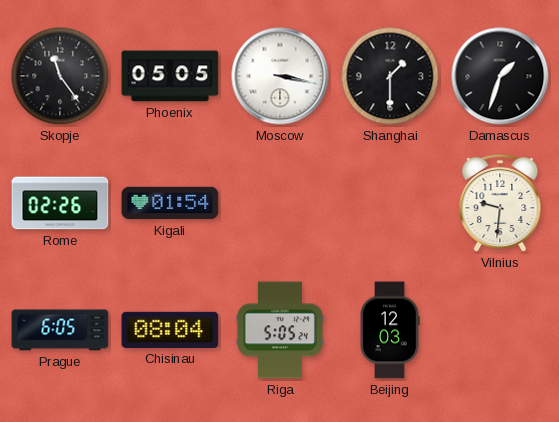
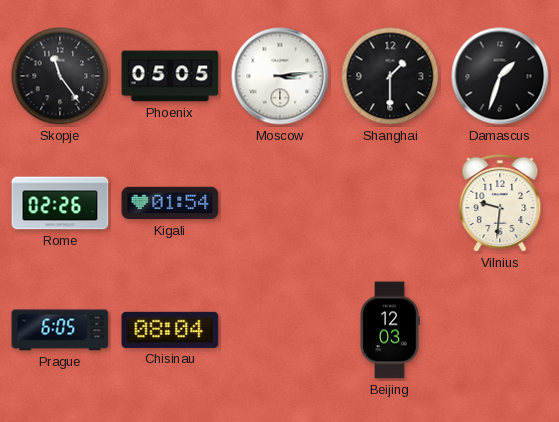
Moscow: 3:17 -> 3:14 (280, 76)
Riga: 5:05 -> none (280, 330)
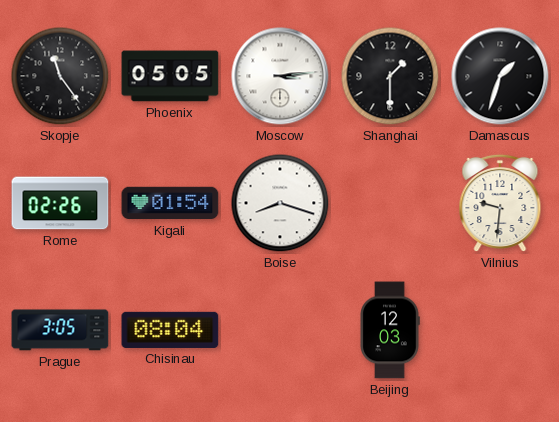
Boise: none -> 8:18 (280, 203)
Prague: 6:05 -> 3:05 (60, 330)
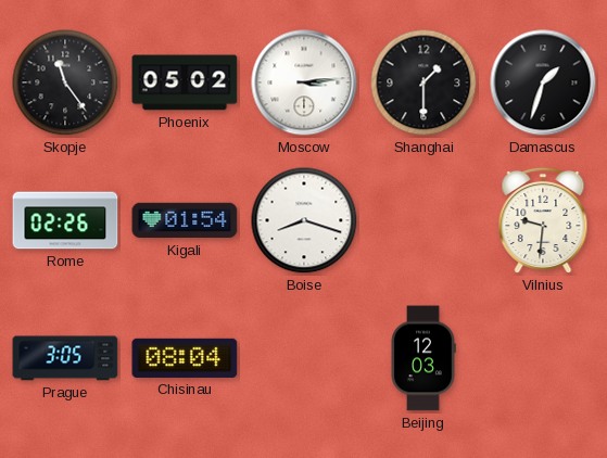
Phoenix: 05:05 -> 05:02 (185, 82)
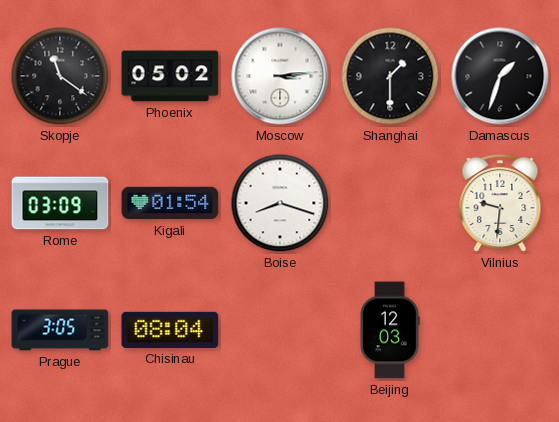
Skopje: 11:24 -> 11:21 (60, 76)
Rome: 02:26 -> 03:09 (60, 203)
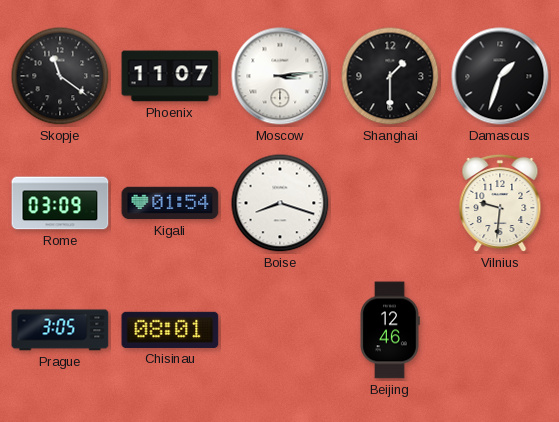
Phoenix: 05:02 -> 11:07 (170, 76)
Chisinau: 08:04 -> 08:01 (170, 330)
Beijing: 12:03 -> 12:46 (390, 330)
